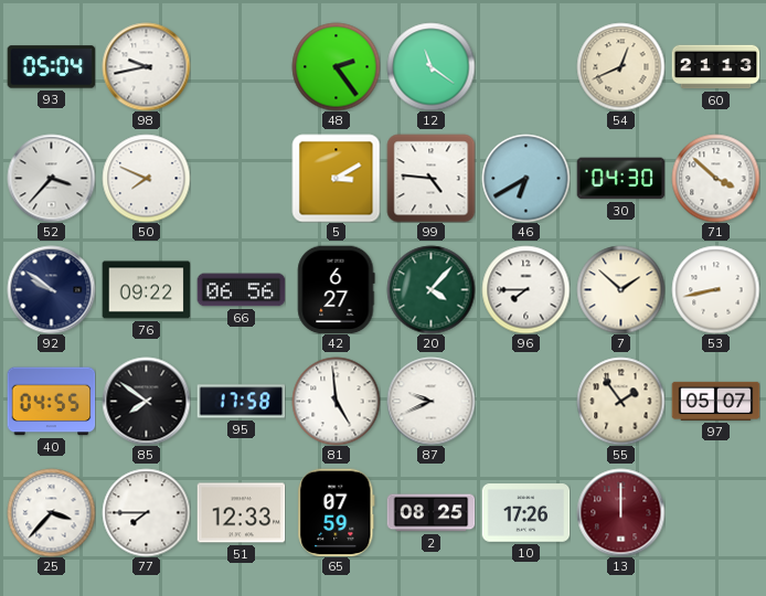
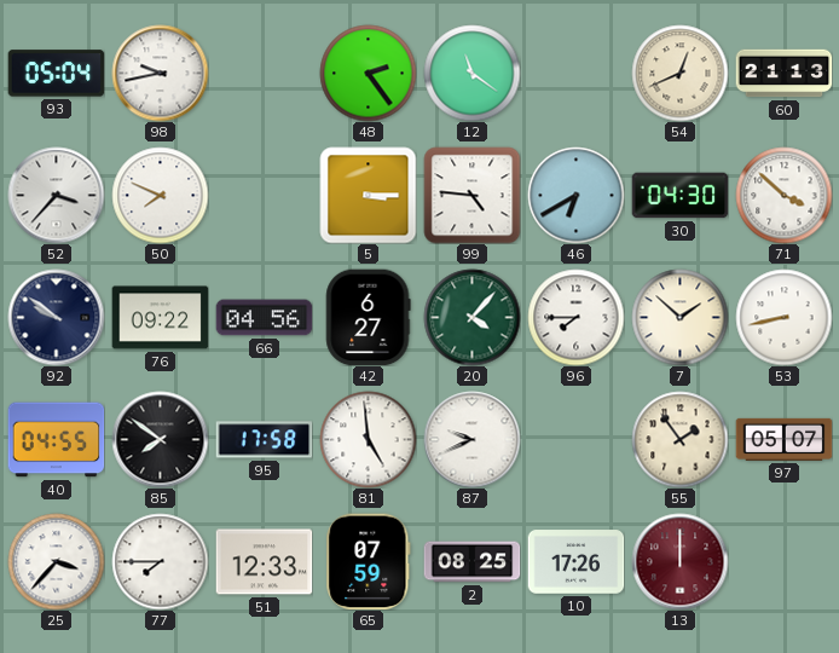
5: 3:10 -> 3:15 (368, 195)
66: 06:56 -> 04:56 (264, 318)
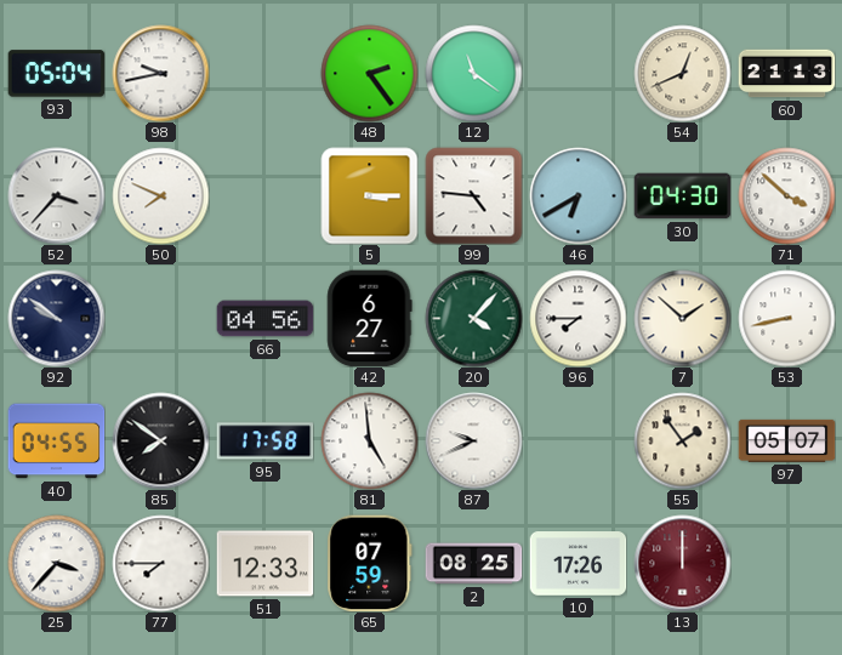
76: 09:22 -> none (160, 318)
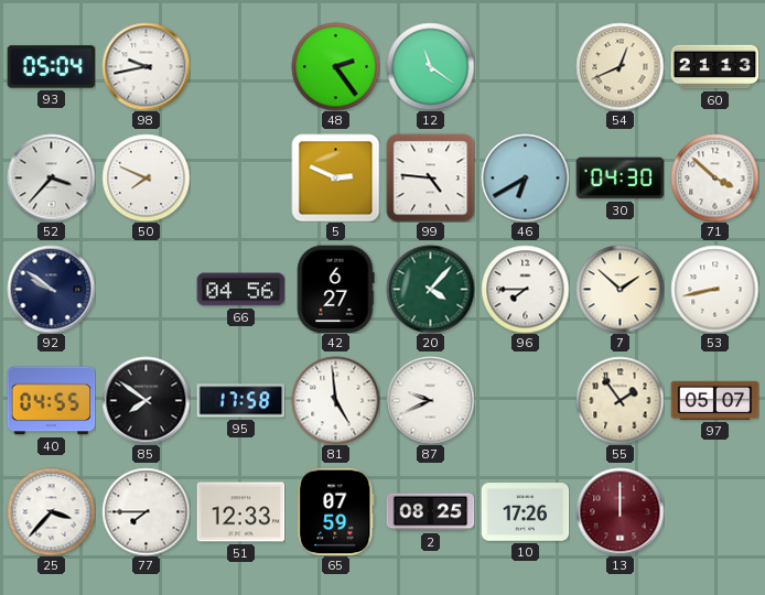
5: 3:15 -> 2:49 (335, 177)
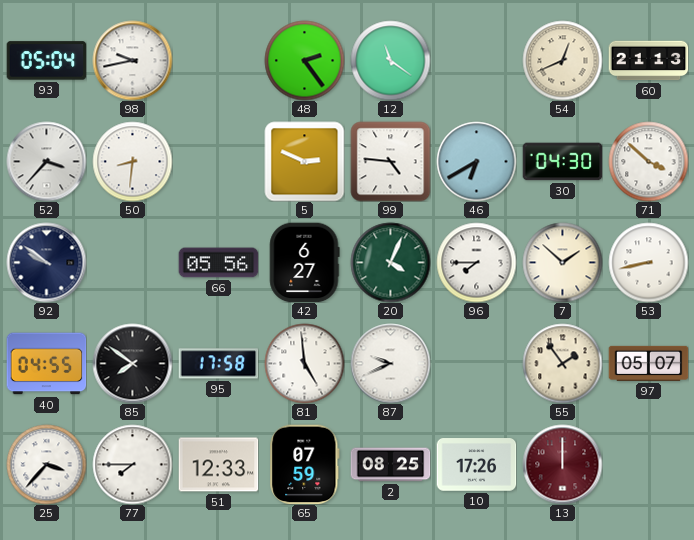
50: 7:49 -> 8:31 (132, 161)
66: 04:56 -> 05:56 (218, 263)
20: 4:07 -> 4:04 (390, 262)
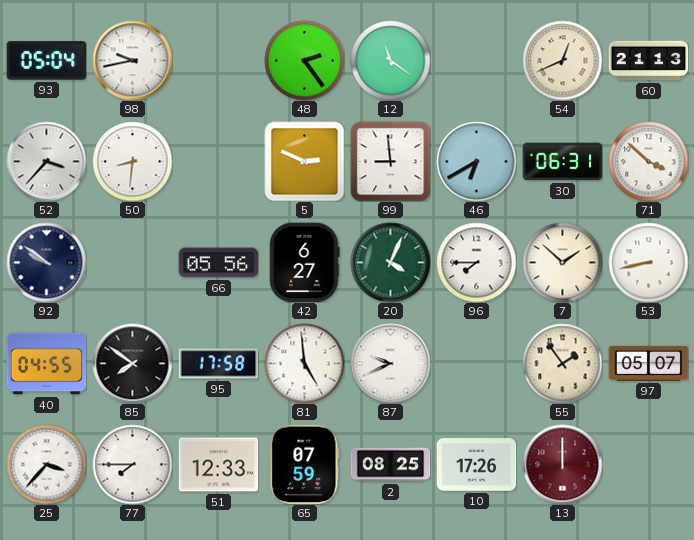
99: 4:46 -> 8:59 (390, 161)
30: 04:30 -> 06:31 (562, 162)
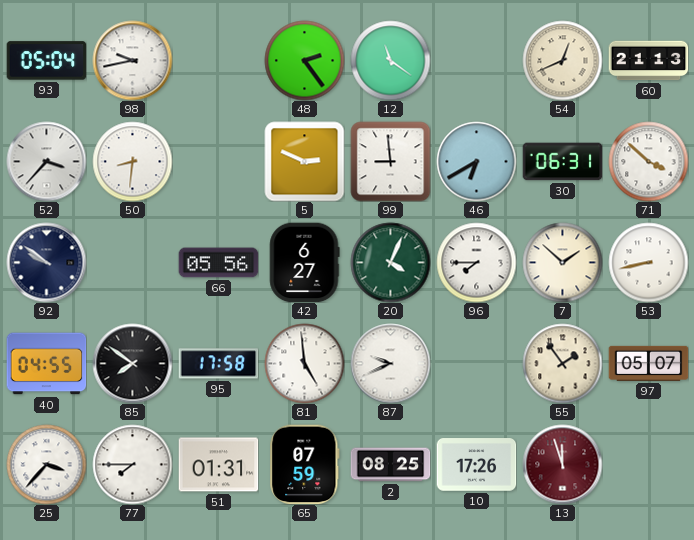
51: 12:33 -> 01:31 (218, 465)
13: 12:00 -> 11:57 (562, 464)
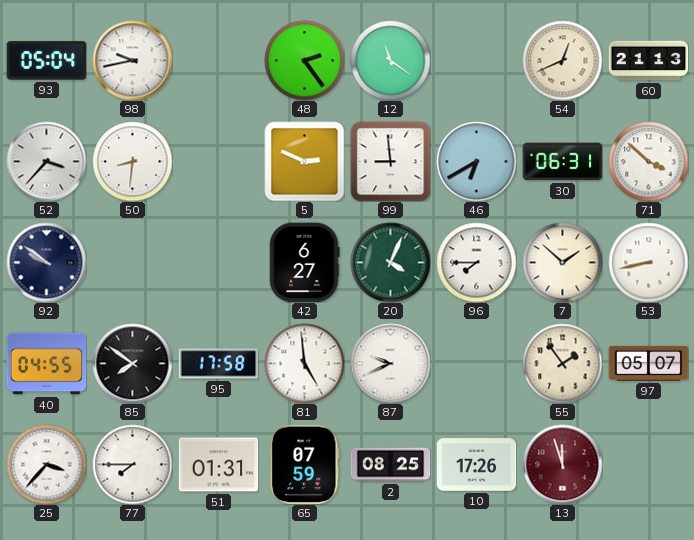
66: 05:56 -> none (218, 263)
